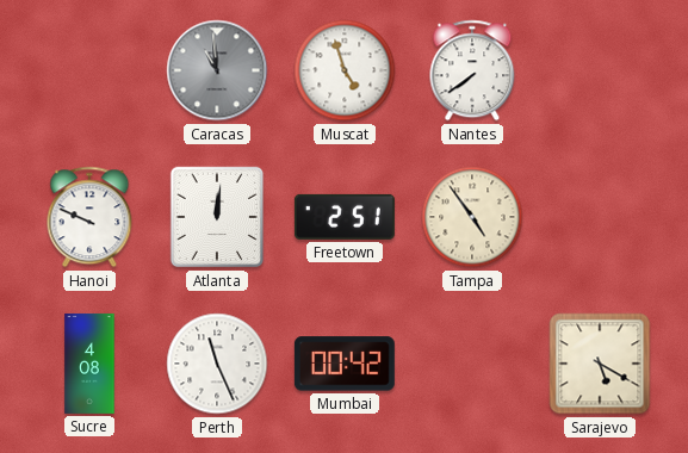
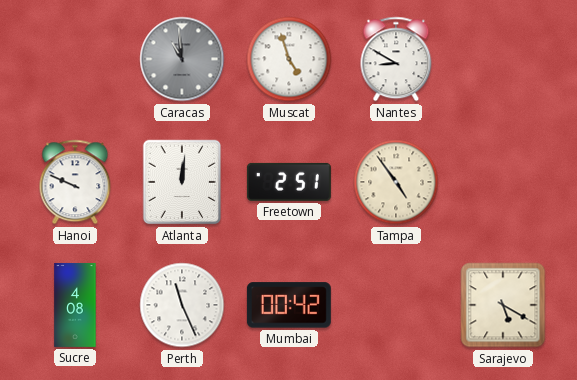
Nantes: 7:39 -> 8:50 (396, 59)
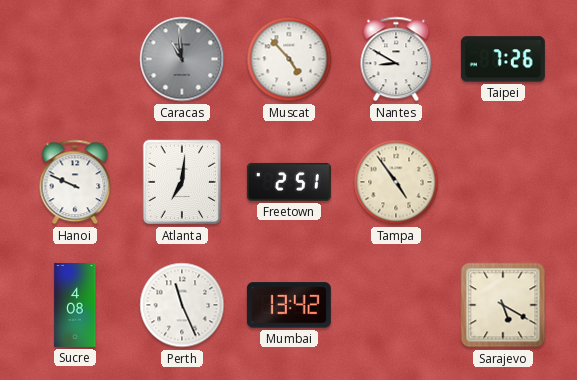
Muscat: 4:57 -> 4:53 (289, 59)
Taipei: none -> 7:26 (503, 59)
Atlanta: 12:01 -> 7:01 (182, 182)
Mumbai: 00:42 -> 13:42 (289, 305)
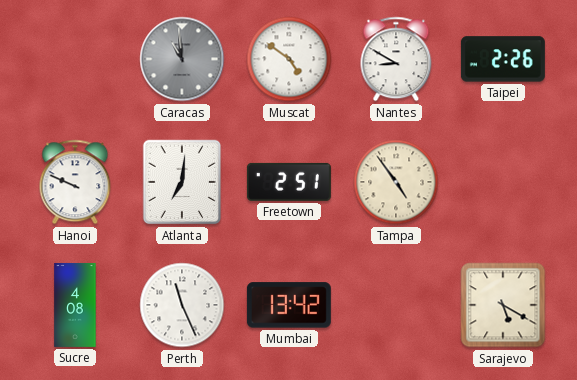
Muscat: 4:53 -> 4:51 (289, 59)
Taipei: 7:26 -> 2:26 (503, 59)
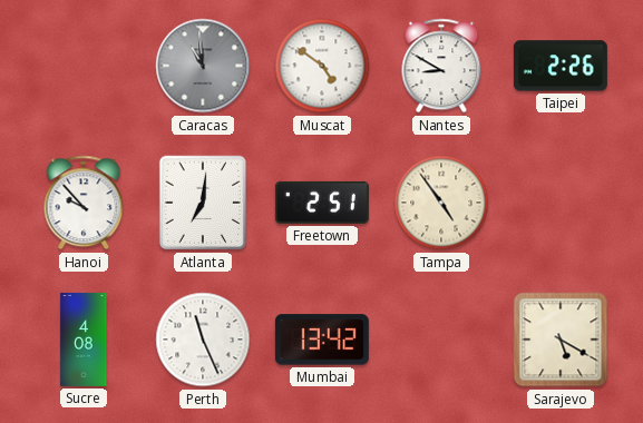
Hanoi: 9:49 -> 9:53 (84, 203)
